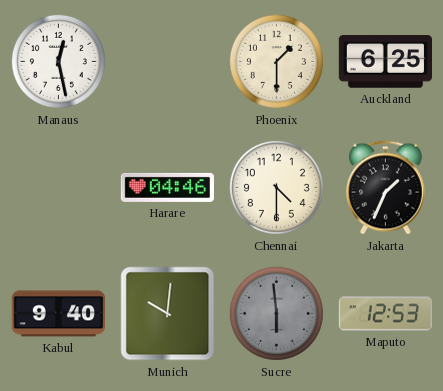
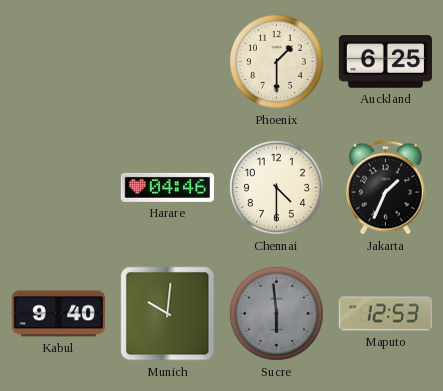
Manaus: 12:28 -> none (58, 61)
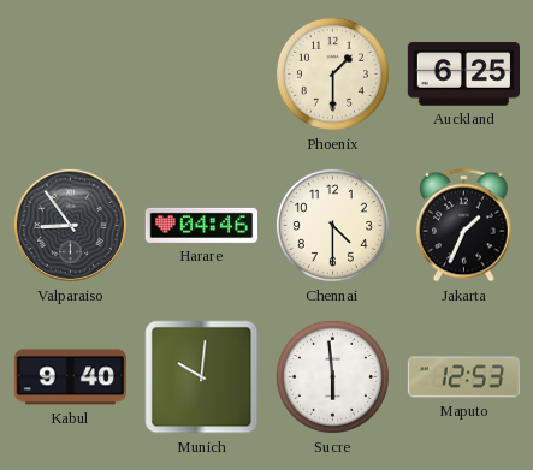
Valparaiso: none -> 8:54 (70, 225)
Sucre dial: grey -> white (332, 376)
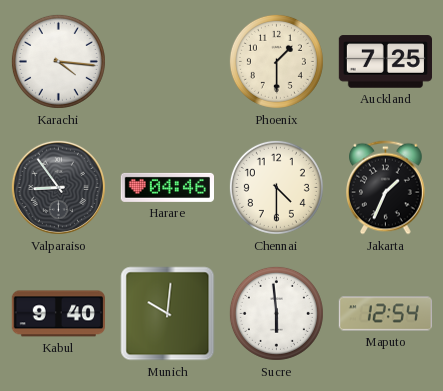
Karachi: none -> 4:16 (58, 61)
Auckland: 6:25 -> 7:25 (385, 62)
Maputo: 12:53 -> 12:54 (385, 314)
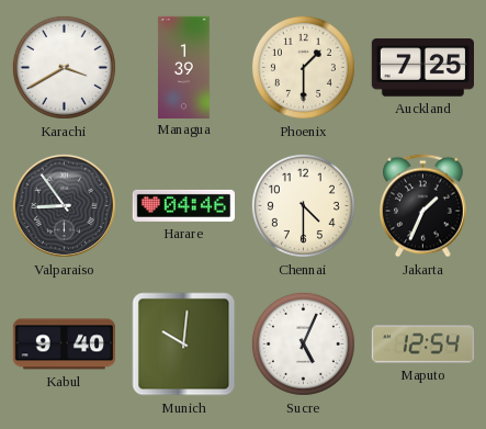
Karachi: 4:16 -> 3:40 (64, 67)
Managua: none -> 1:39 (184, 67)
Sucre: 5:59 -> 5:04 (303, 343)
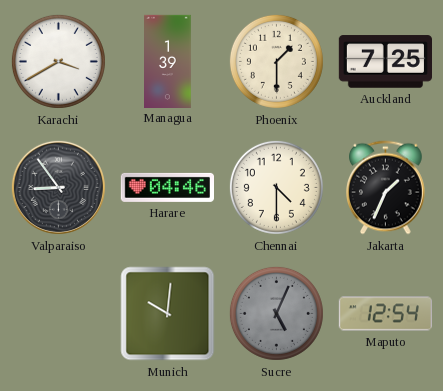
Kabul: 9:40 -> none (64, 345)
Sucre dial: white -> grey (276, 313)
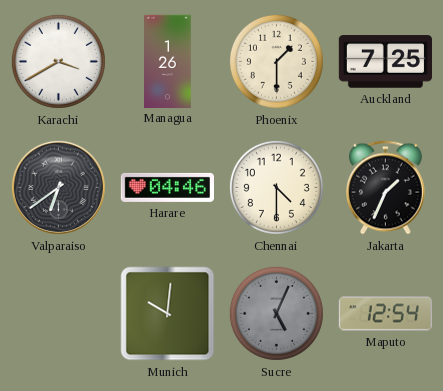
Managua: 1:39 -> 1:26 (168, 61)
Valparaiso: 8:54 -> 6:39 (58, 187)
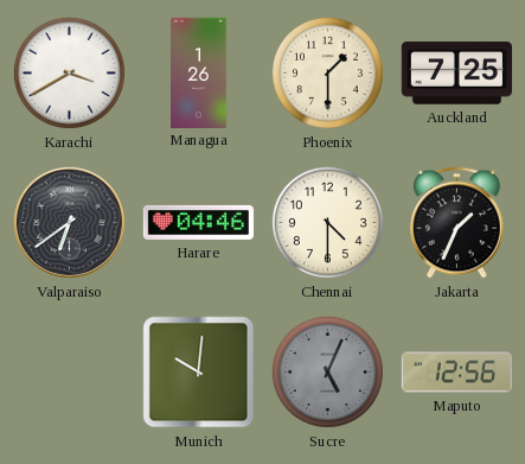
Maputo: 12:54 -> 12:56 (456, 373)
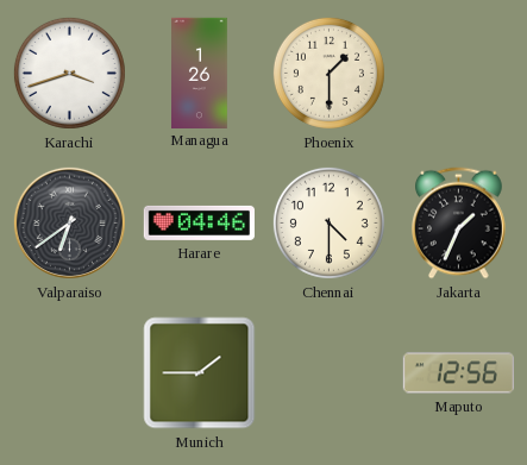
Karachi: 3:40 -> 3:42 (69, 73)
Auckland: 7:25 -> none (456, 74)
Munich: 10:01 -> 1:45 (200, 373)
Sucre: 5:04 -> none (327, 371)
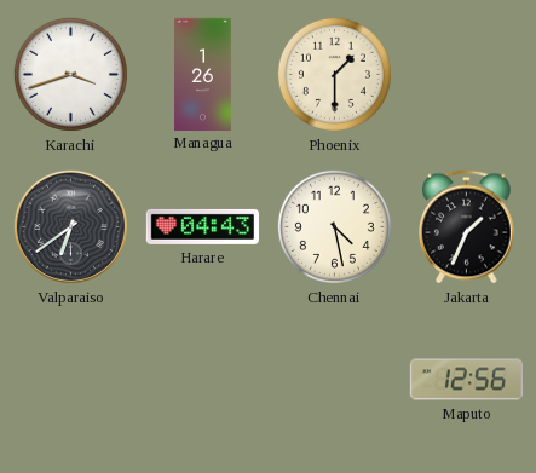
Harare: 04:46 -> 04:43 (202, 226)
Chennai: 4:30 -> 4:28 (334, 226)
Munich: 1:45 -> none (200, 373)
